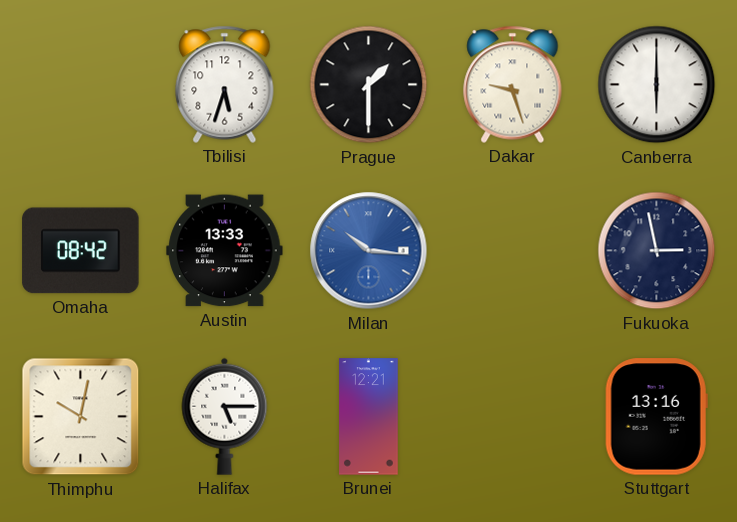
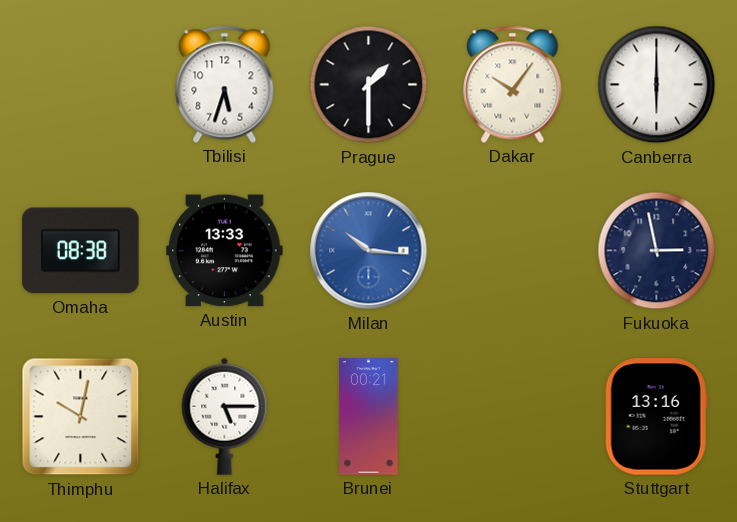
Dakar: 9:27 -> 10:06 (513, 84)
Omaha: 08:42 -> 08:38 (81, 251)
Brunei: 12:21 -> 00:21 (369, 417)
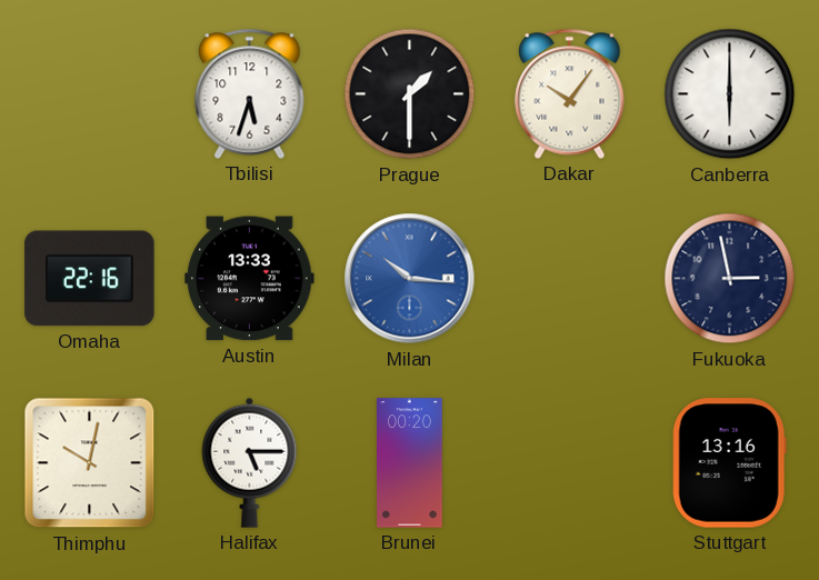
Omaha: 08:38 -> 22:16 (90, 279)
Brunei: 00:21 -> 00:20 (410, 463)
